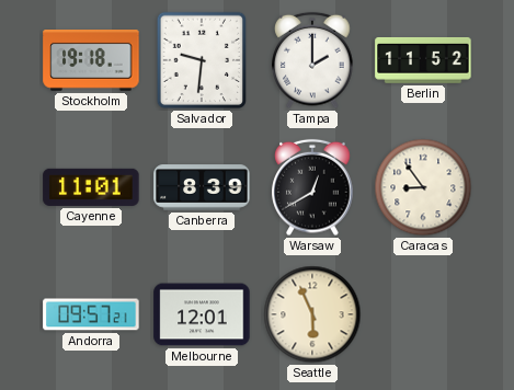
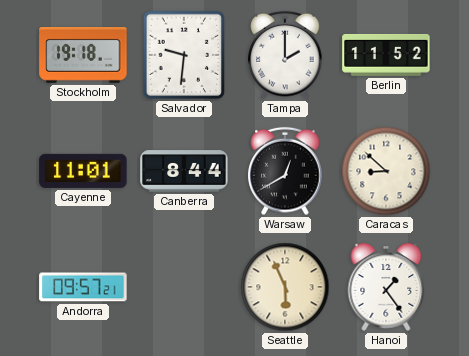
Canberra: 8:39 -> 8:44 (184, 171)
Caracas: 8:54 -> 8:52 (386, 171)
Melbourne: 12:01 -> none (202, 314)
Hanoi: none -> 1:24 (386, 287)
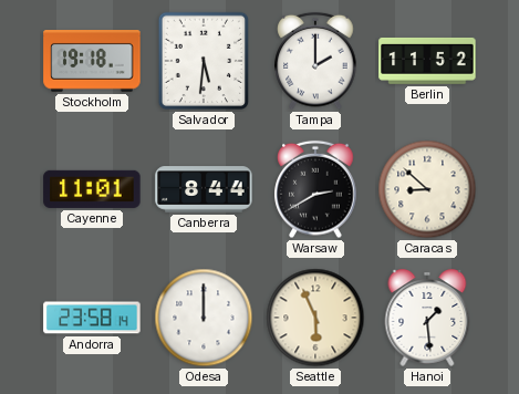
Salvador: 9:31 -> 5:31 (203, 61)
Warsaw: 12:40 -> 2:40 (315, 189)
Andorra: 09:57 -> 23:58 (92, 318)
Odesa: none -> 12:00 (204, 318)
Hanoi: 1:24 -> 1:29 (427, 318)
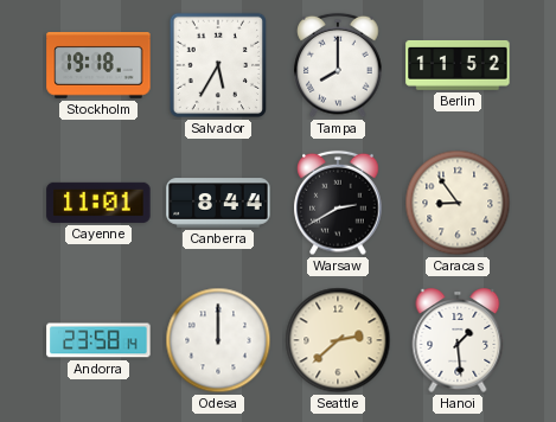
Salvador: 5:31 -> 5:35 (217, 65)
Tampa: 2:00 -> 8:00 (338, 65)
Caracas: 8:52 -> 8:54 (458, 203)
Seattle: 5:56 -> 2:38 (338, 340)
